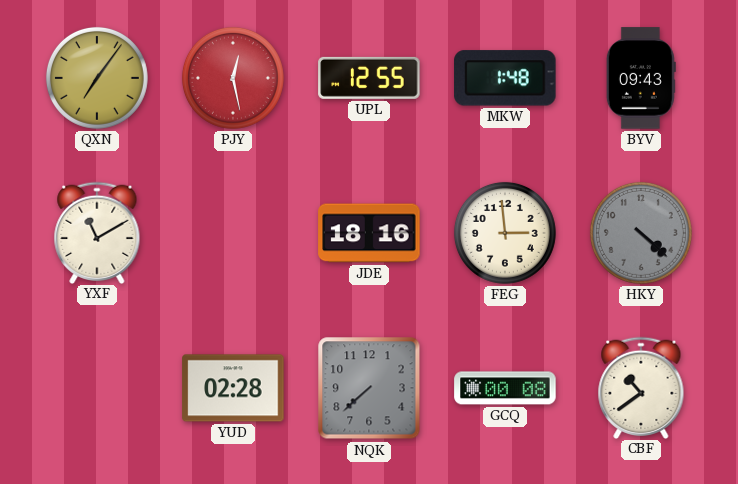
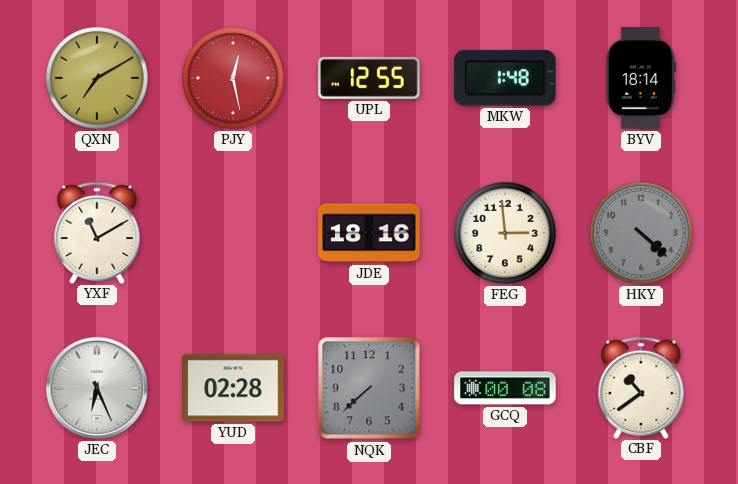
QXN: 7:06 -> 7:10 (97, 78)
BYV: 09:43 -> 18:14 (641, 78)
JEC: none -> 6:26 (97, 388)
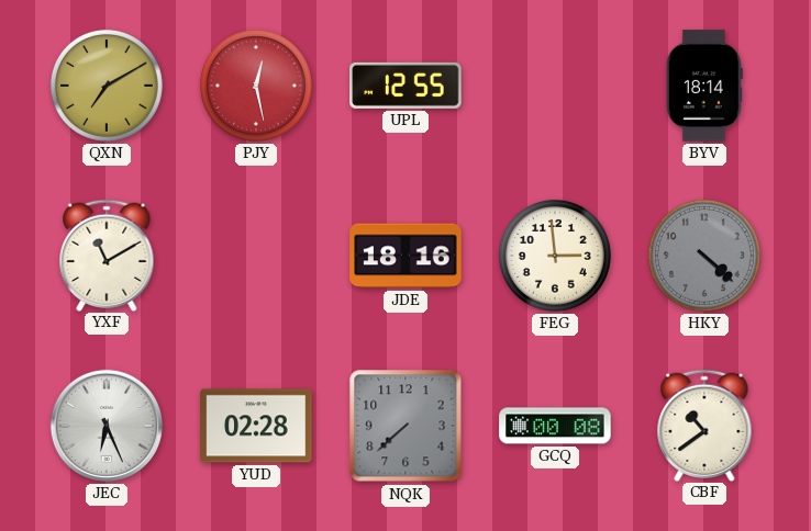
MKW: 1:48 -> none (505, 78)
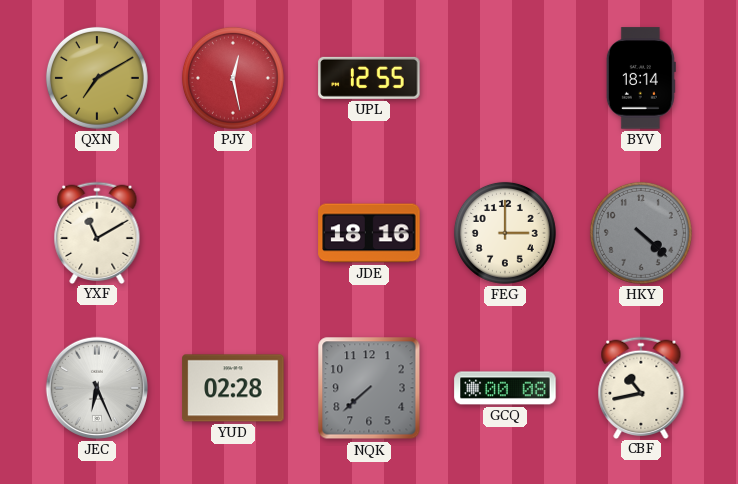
FEG: 2:59 -> 3:00 (505, 233)
CBF: 10:39 -> 10:43 (641, 387)
